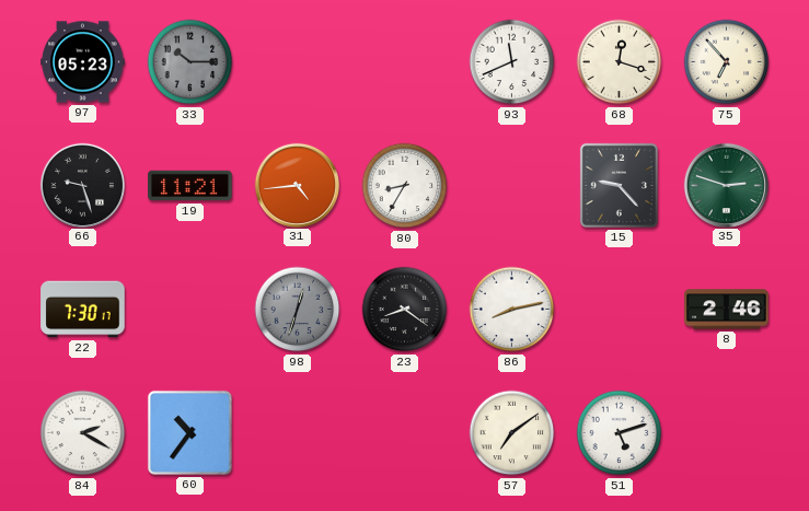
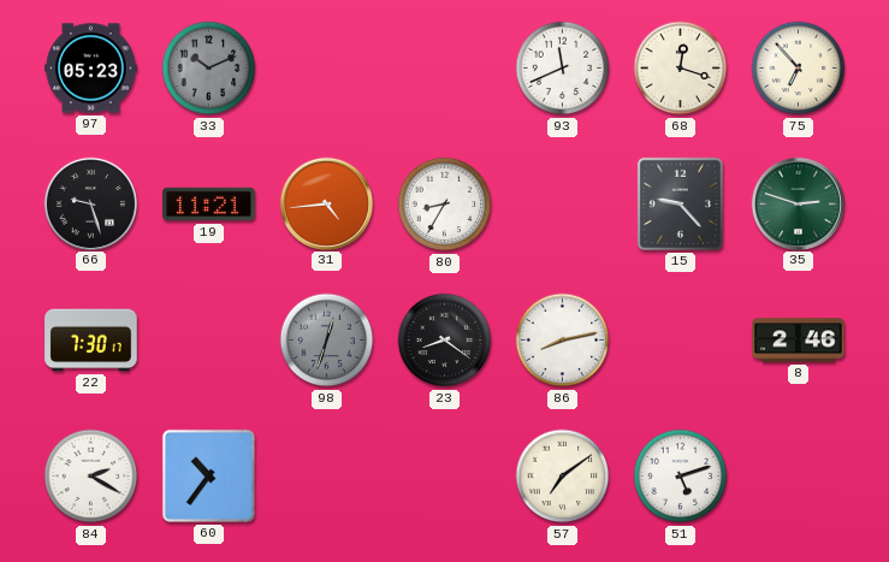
33: 10:15 -> 10:11 (209, 69)
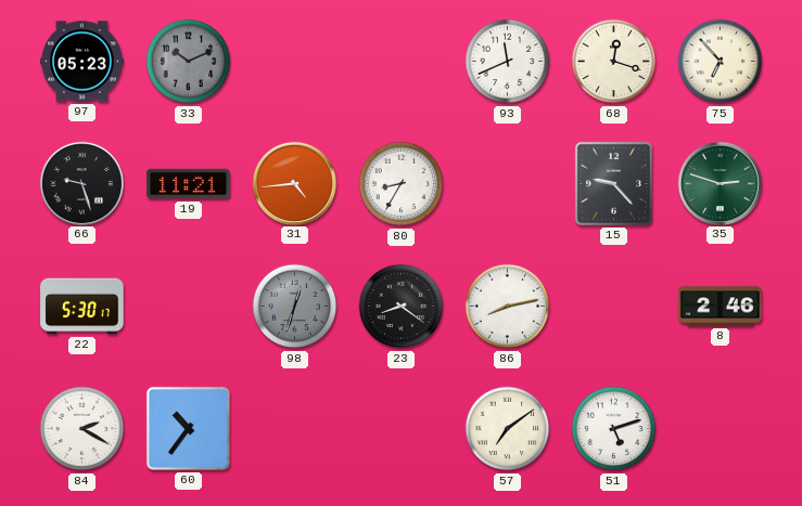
22: 7:30 -> 5:30 (82, 307)
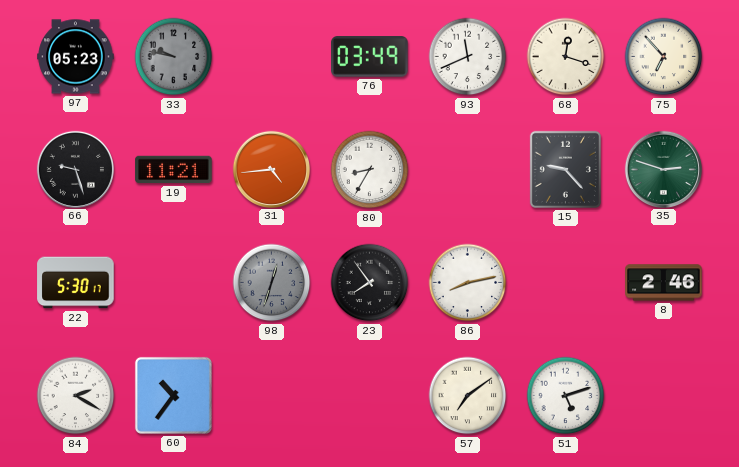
33: 10:11 -> 9:47 (174, 57)
76: none -> 03:49 (370, 57)
23: 8:21 -> 7:54 (370, 283)
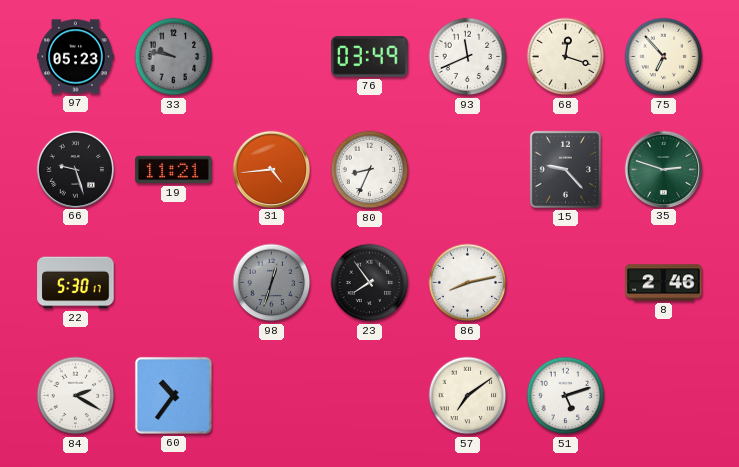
80: 8:35 -> 8:34 (370, 170)
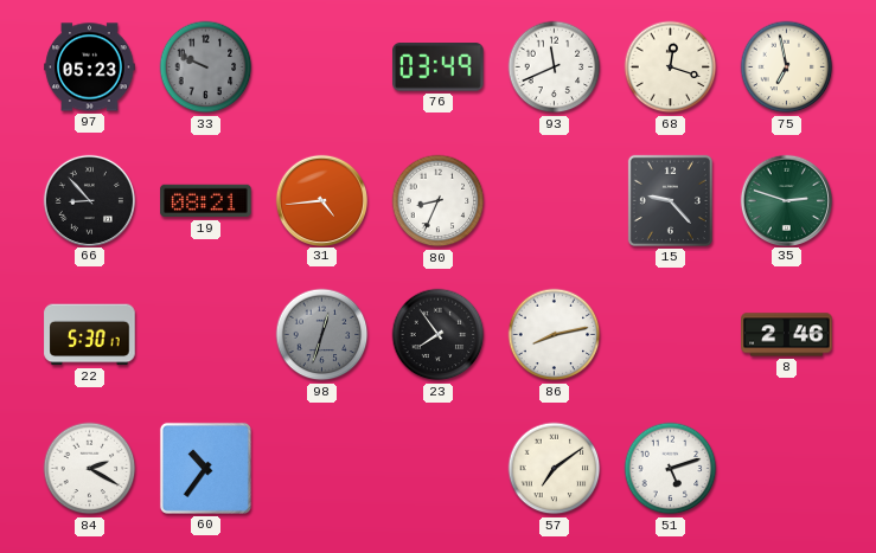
33: 9:47 -> 9:49 (206, 67)
75: 6:53 -> 6:58 (787, 67)
66: 9:27 -> 8:53 (89, 200)
19: 11:21 -> 08:21 (206, 201)
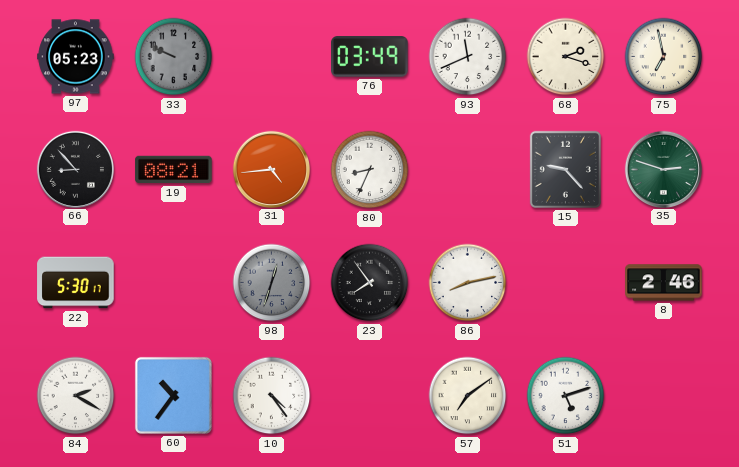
68: 12:18 -> 2:18 (566, 57)
10: none -> 4:24 (272, 396)
